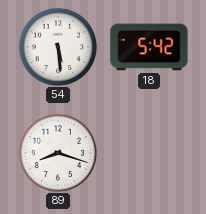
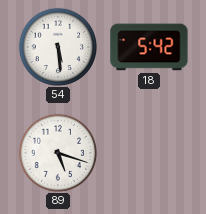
89: 8:18 -> 5:18 (57, 152)
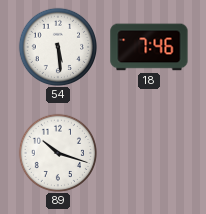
18: 5:42 -> 7:46 (149, 47)
89: 5:18 -> 10:18 (57, 152)
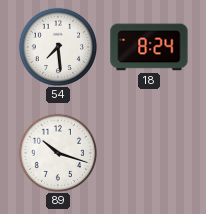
54: 5:29 -> 7:29 (57, 46)
18: 7:46 -> 8:24 (149, 47)
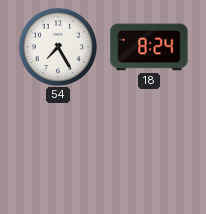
54: 7:29 -> 7:25 (57, 46)
89: 10:18 -> none (57, 152)
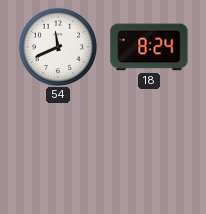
54: 7:25 -> 11:41 (57, 46)
